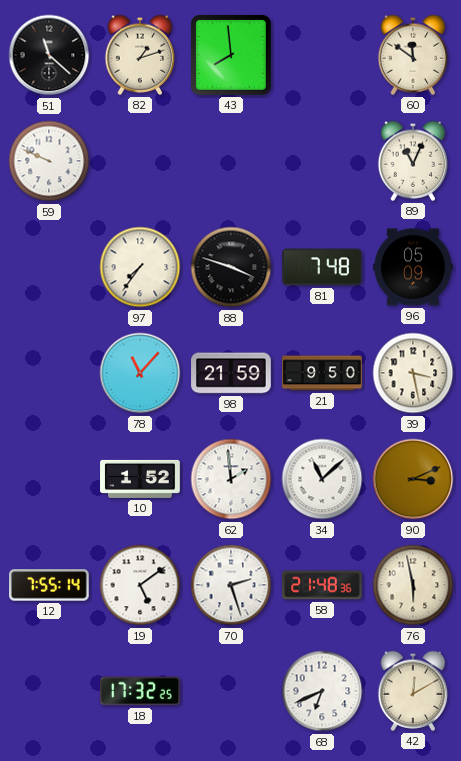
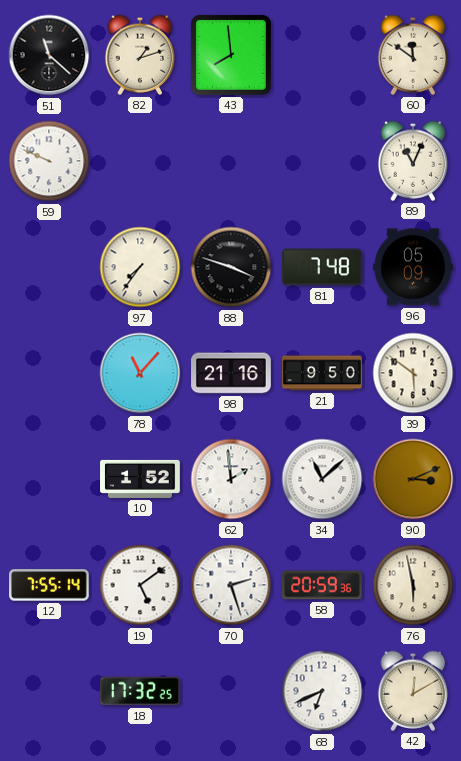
98: 21:59 -> 21:16 (231, 373)
39: 3:28 -> 5:51 (413, 373)
58: 21:48 -> 20:59 (322, 585)
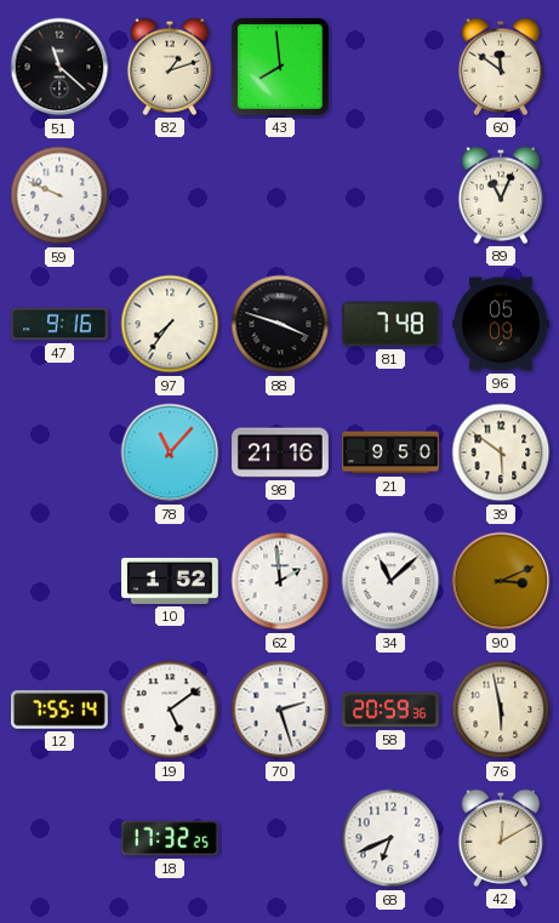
47: none -> 9:16 (61, 324)
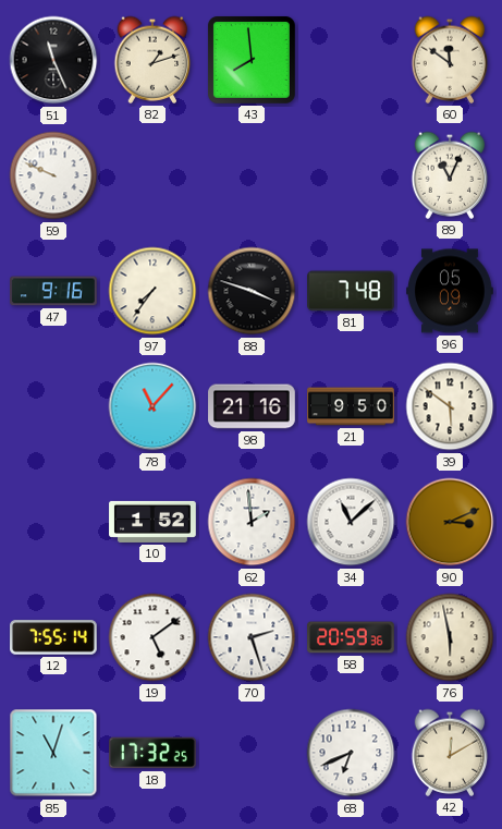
51: 11:22 -> 11:26 (53, 60)
85: none -> 11:03 (53, 753)
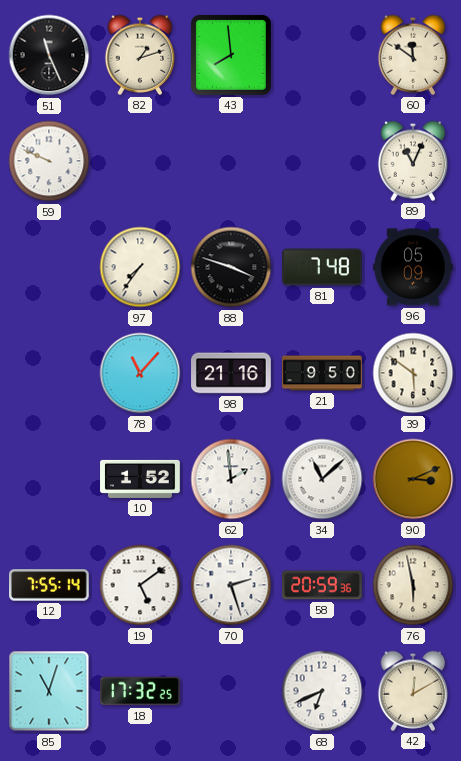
47: 9:16 -> none (54, 291)
